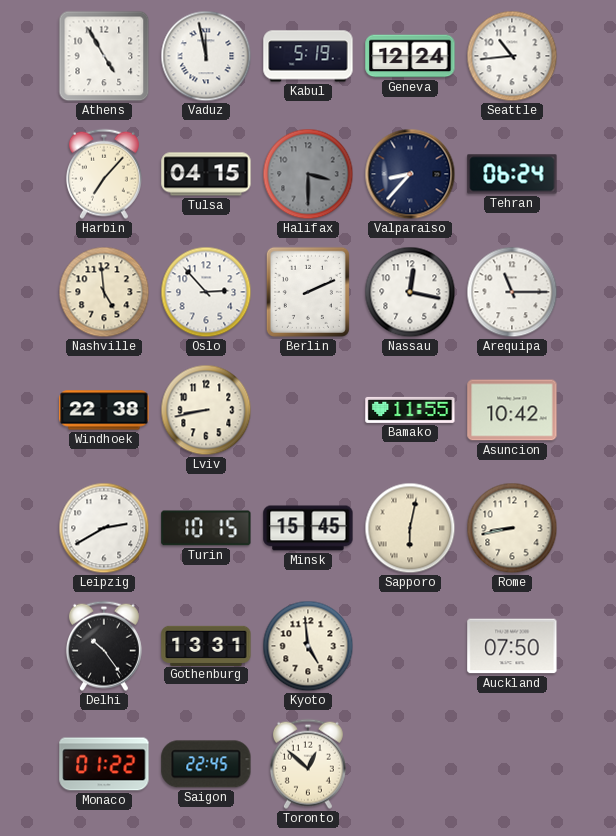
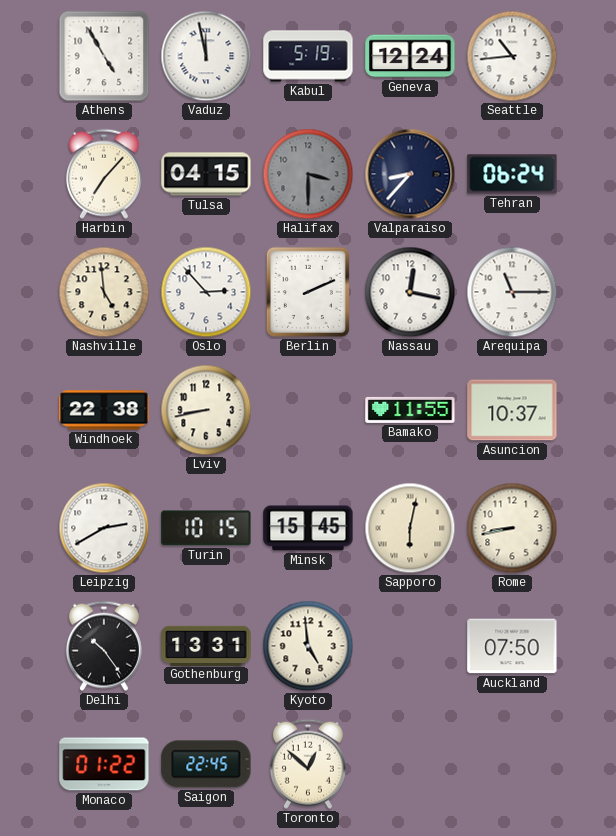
Asuncion: 10:42 -> 10:37 (512, 410)
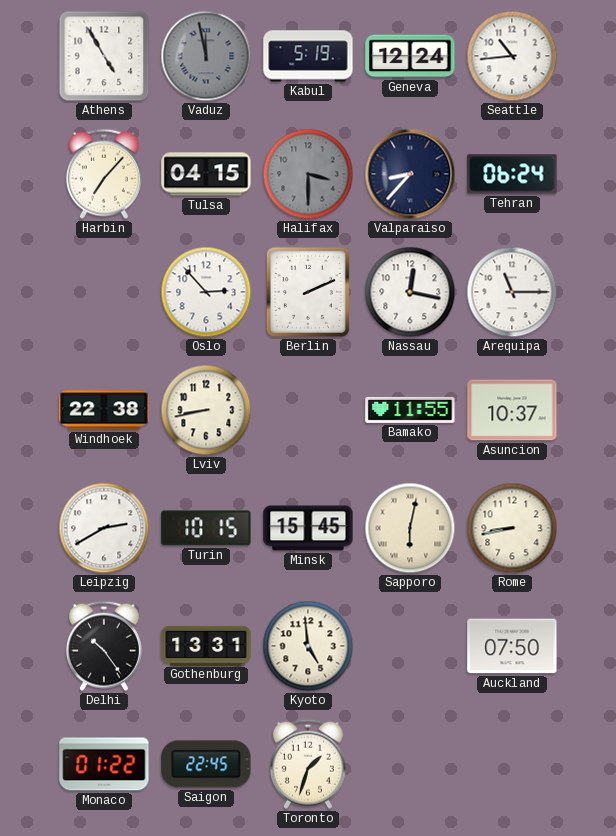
Vaduz dial: white -> grey (206, 56)
Nashville: 4:59 -> none (104, 292)
Toronto: 12:52 -> 1:33 (308, 764)
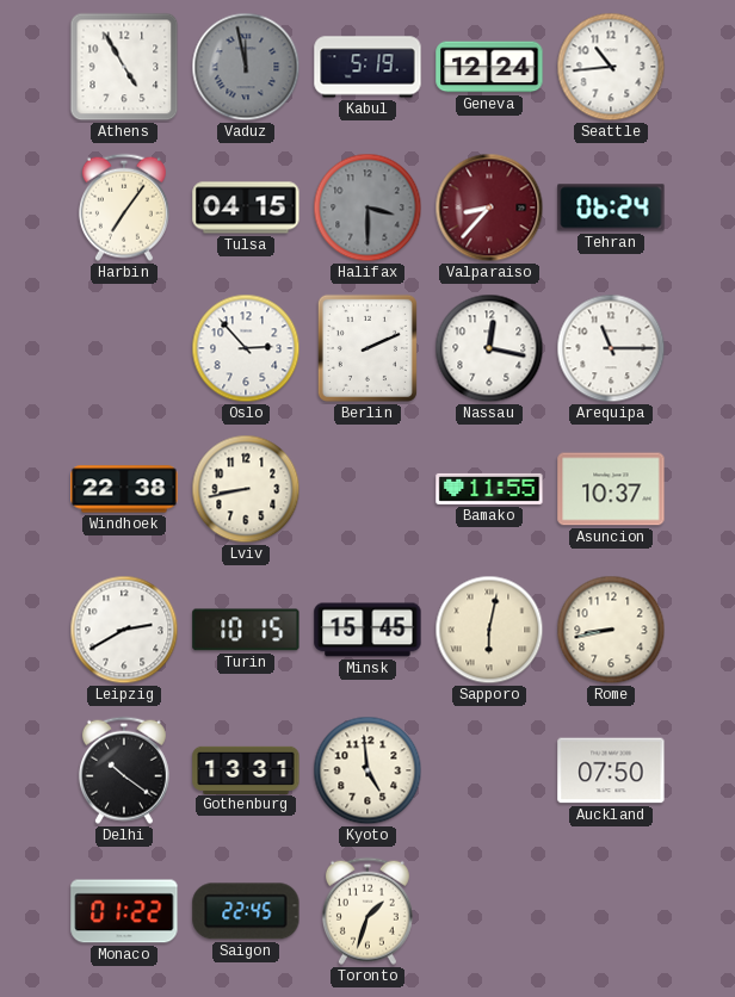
Harbin: 7:07 -> 7:06 (124, 208)
Valparaiso dial: navy -> burgundy (489, 208)
Delhi: 10:24 -> 10:21 (124, 770)
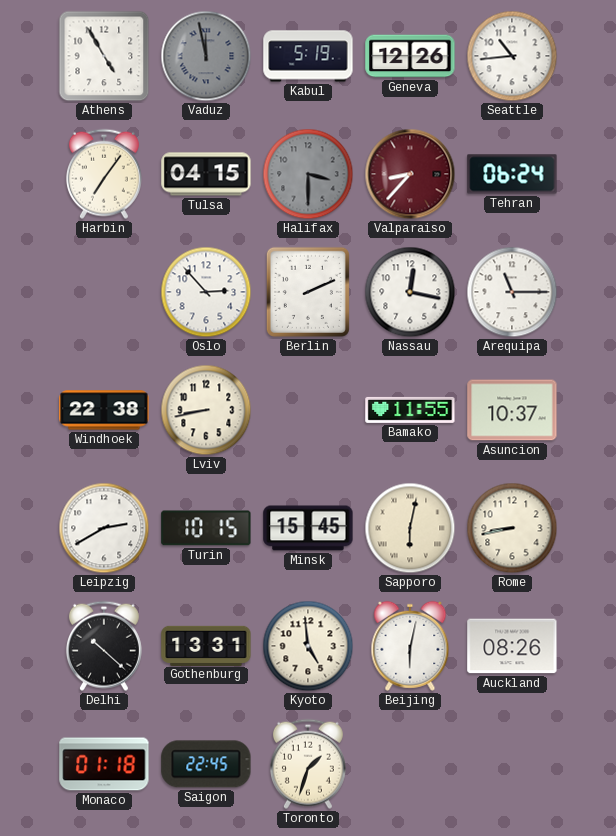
Geneva: 12:24 -> 12:26 (410, 56)
Delhi: 10:21 -> 10:22 (104, 646)
Beijing: none -> 6:02 (410, 646)
Auckland: 07:50 -> 08:26 (512, 646)
Monaco: 01:22 -> 01:18 (104, 764)
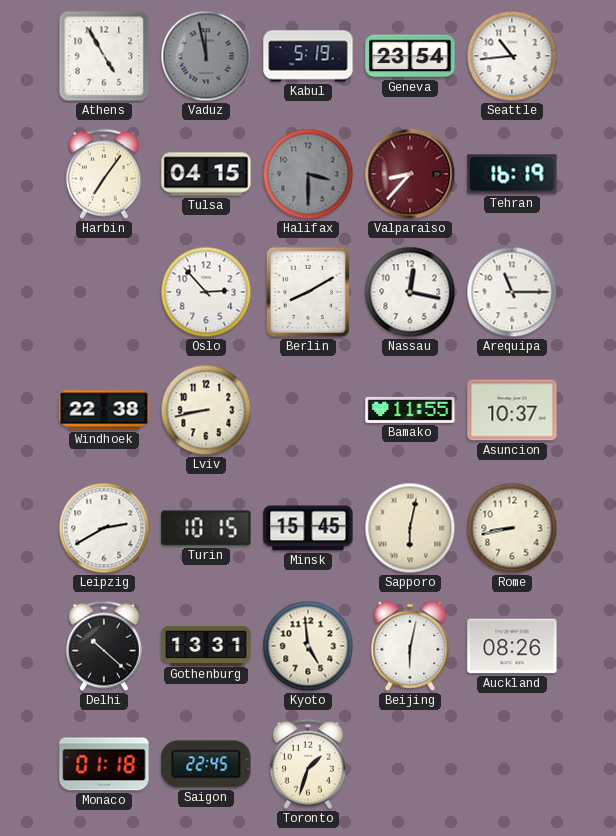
Geneva: 12:26 -> 23:54 (410, 56)
Tehran: 06:24 -> 16:19 (512, 174)
Berlin: 2:11 -> 8:10 (308, 292)
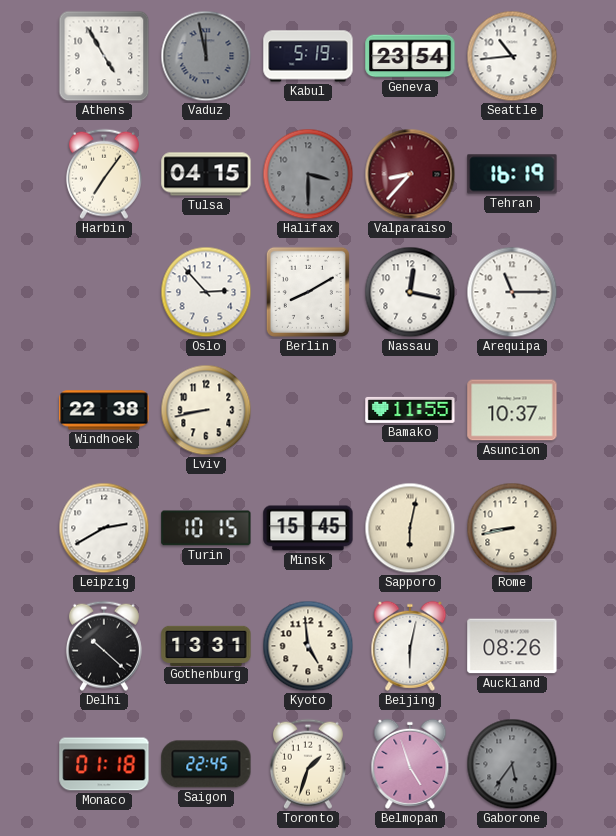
Belmopan: none -> 4:57 (410, 764)
Gaborone: none -> 5:36 (512, 764)
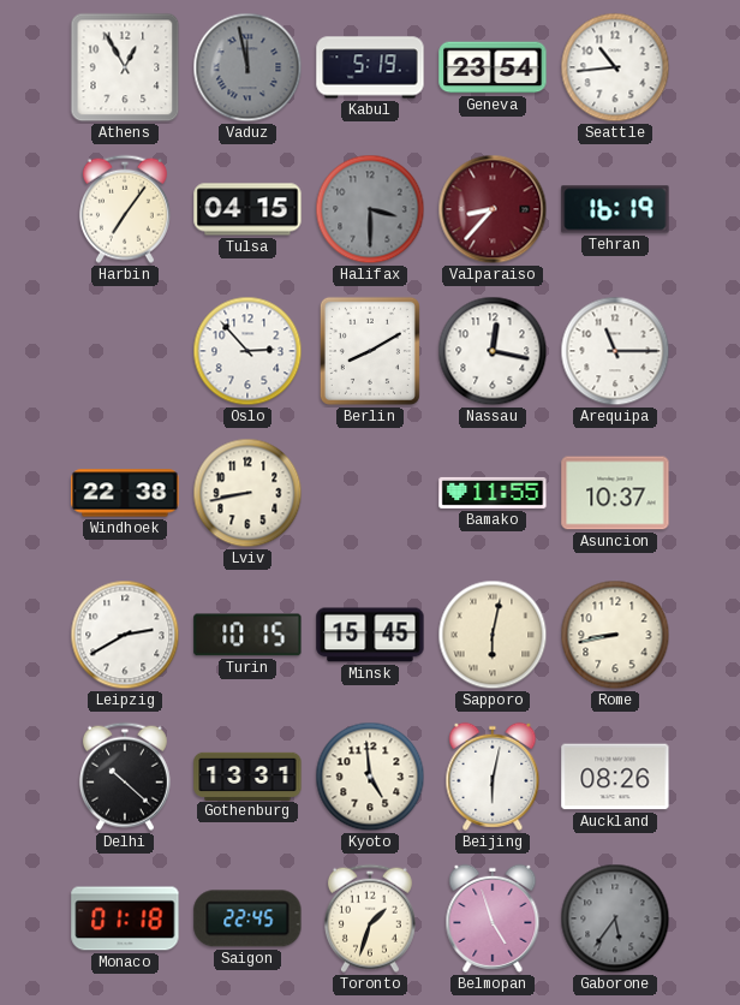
Athens: 4:55 -> 12:55 (125, 67)
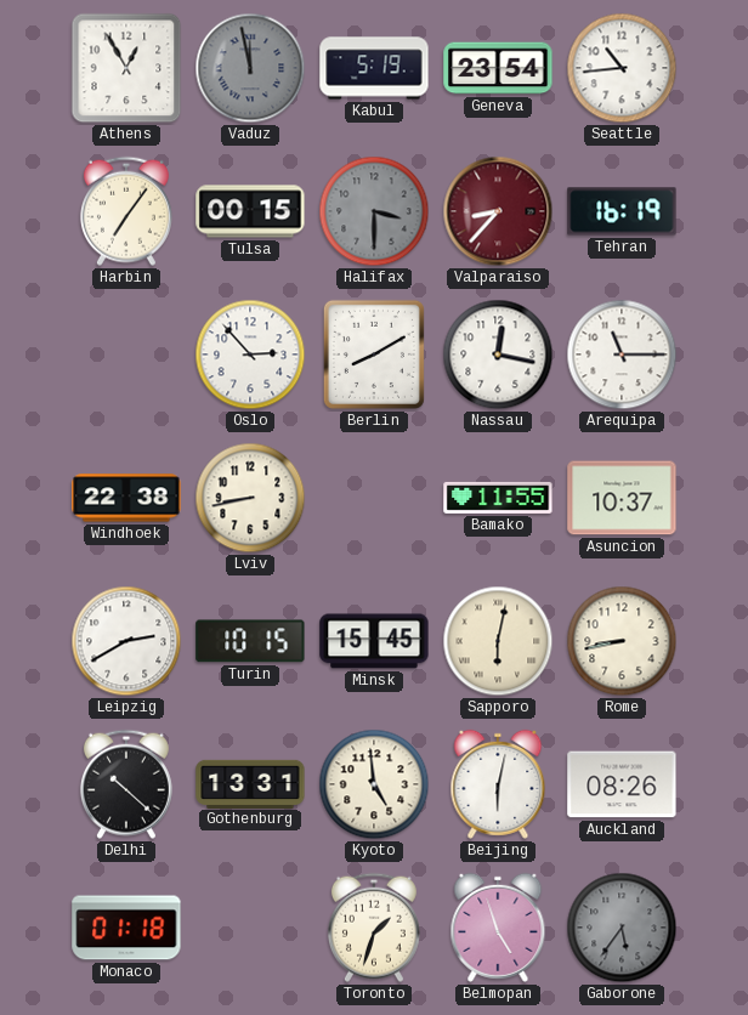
Tulsa: 04:15 -> 00:15 (250, 211)
Saigon: 22:45 -> none (247, 918)
